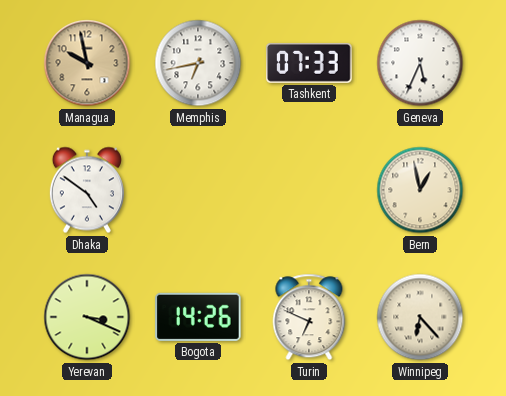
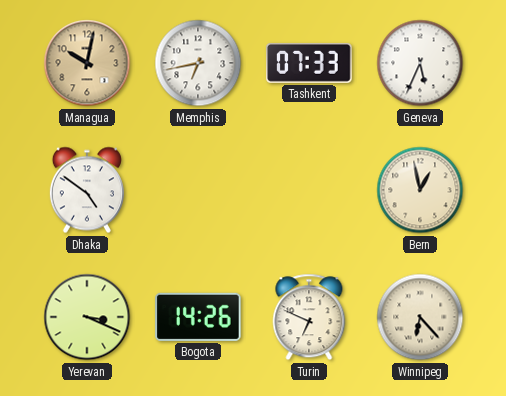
Managua: 9:58 -> 10:02 (87, 63)
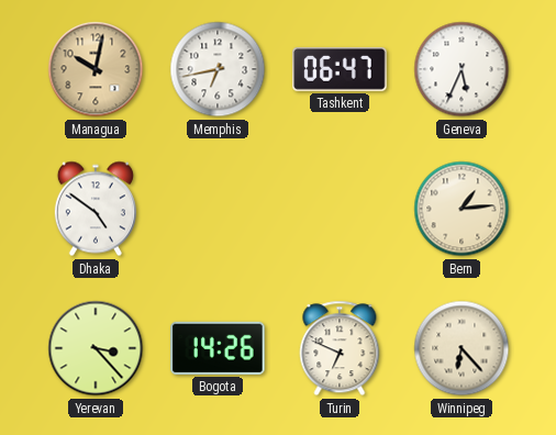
Tashkent: 07:33 -> 06:47 (340, 69)
Bern: 12:58 -> 1:14 (462, 209)
Yerevan: 3:19 -> 3:23 (96, 348)
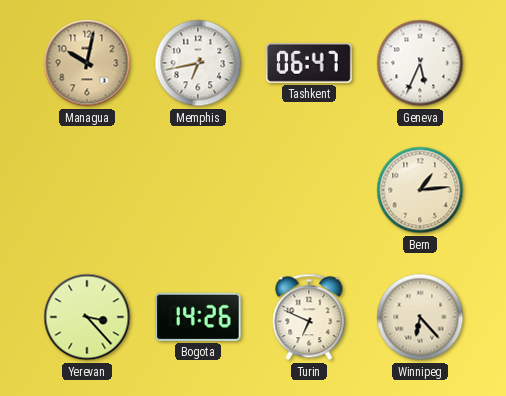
Dhaka: 4:51 -> none (96, 209)
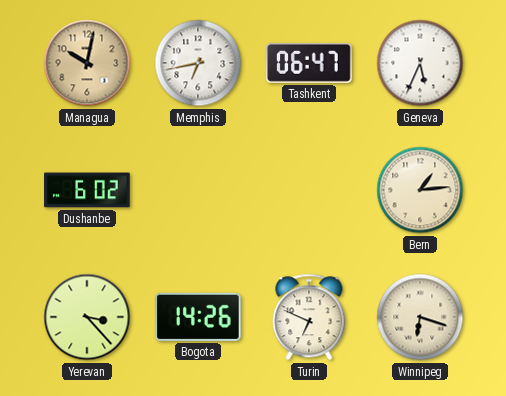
Dushanbe: none -> 6:02 (87, 190)
Winnipeg: 6:23 -> 6:18 (420, 317)
